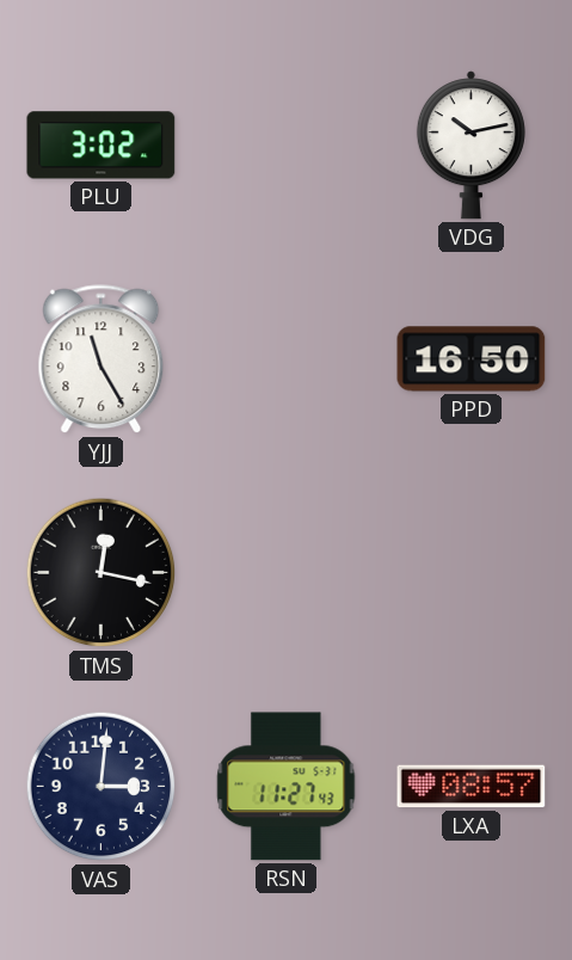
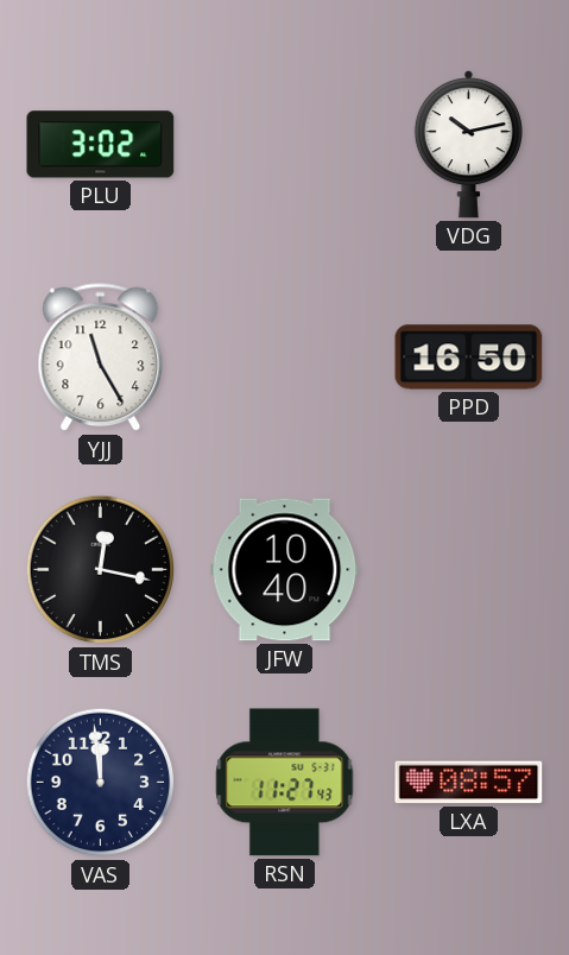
JFW: none -> 10:40 (285, 570)
VAS: 3:01 -> 11:59 (101, 783)
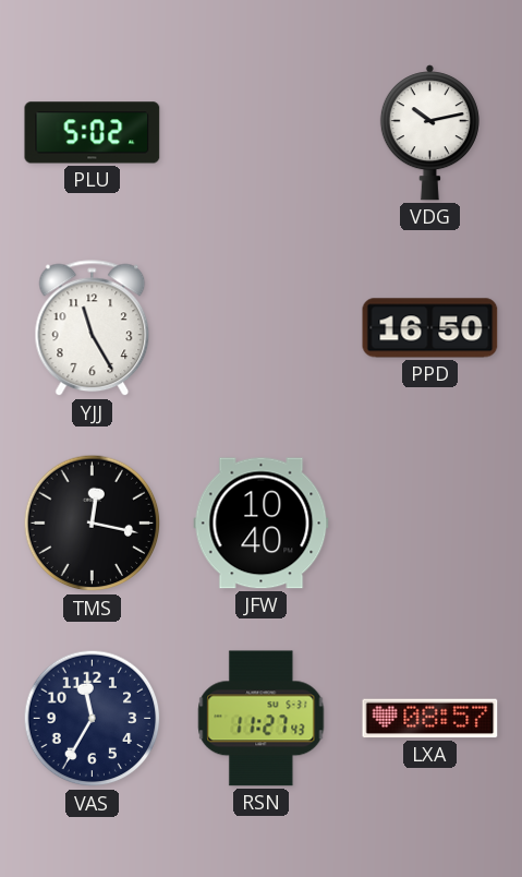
PLU: 3:02 -> 5:02 (93, 133)
VAS: 11:59 -> 11:35 (93, 719)
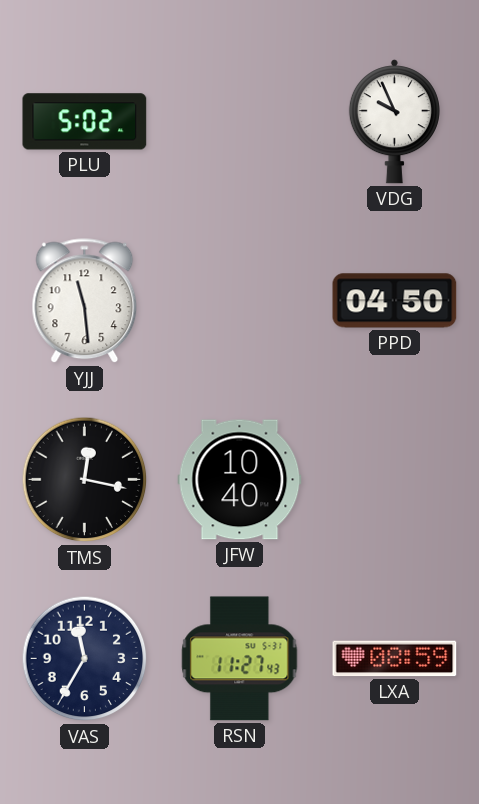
VDG: 10:13 -> 9:56 (394, 122)
YJJ: 11:25 -> 11:29 (85, 301)
PPD: 16:50 -> 04:50 (395, 301)
LXA: 08:57 -> 08:59 (395, 659)
